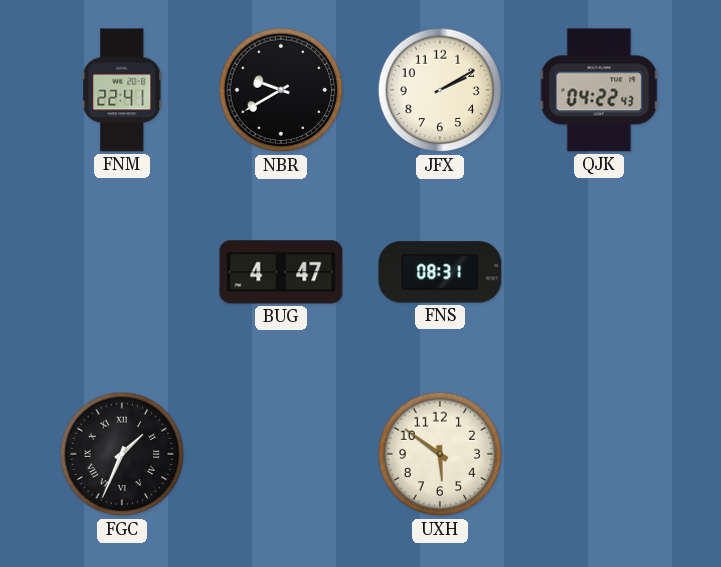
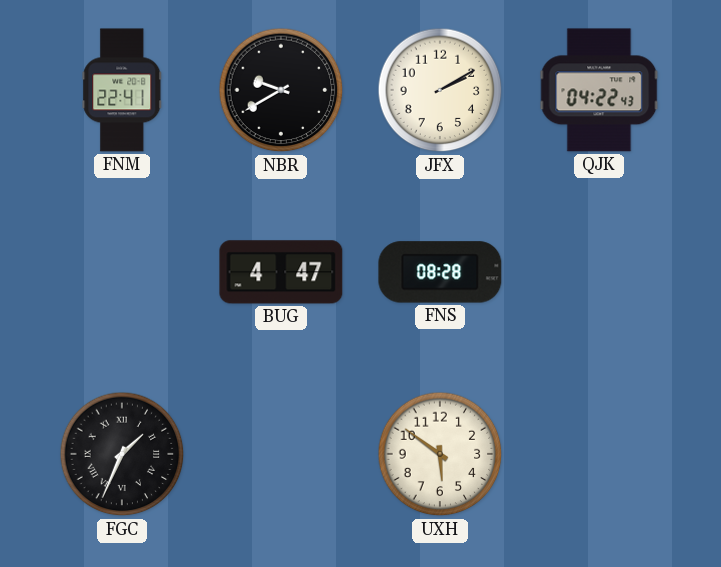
FNS: 08:31 -> 08:28 (440, 272)
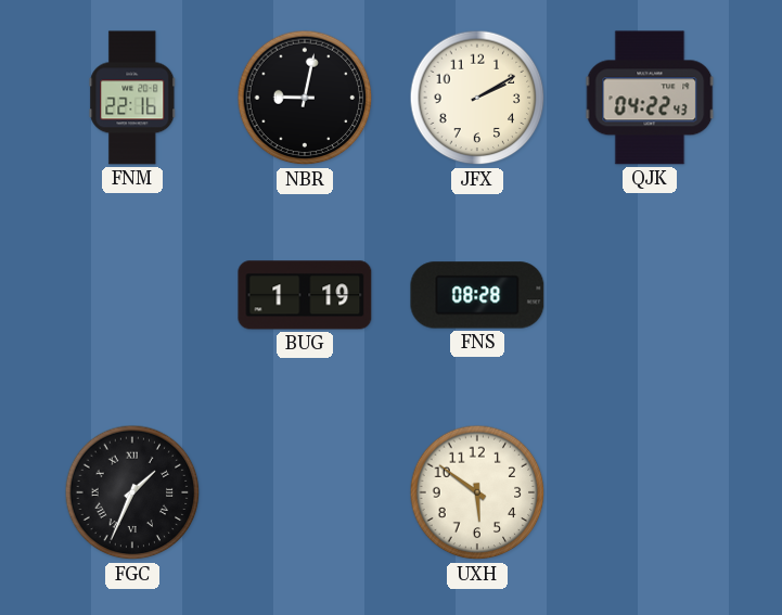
FNM: 22:41 -> 22:16 (132, 98)
NBR: 9:40 -> 9:02 (305, 98)
BUG: 4:47 -> 1:19 (305, 295)
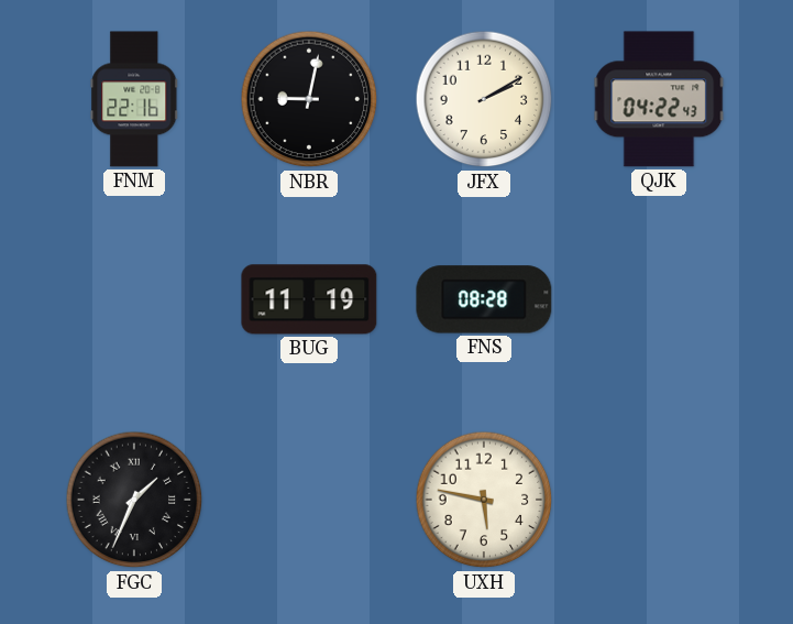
BUG: 1:19 -> 11:19 (309, 299)
UXH: 5:51 -> 5:47 (484, 500)
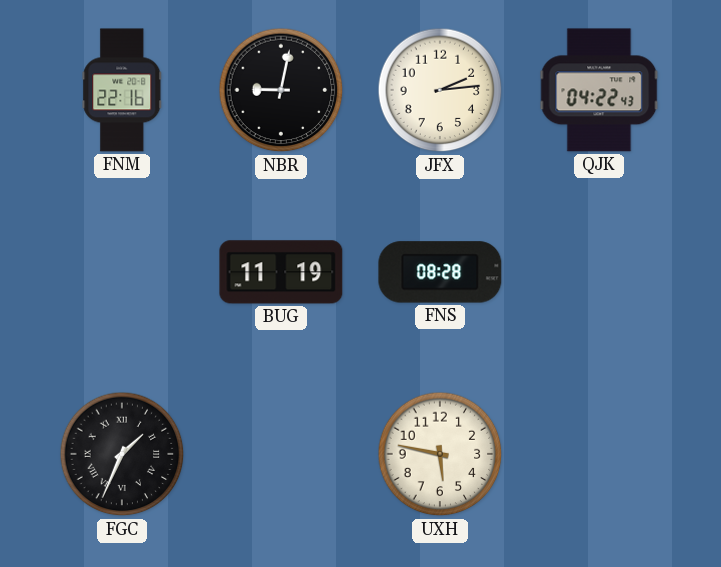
JFX: 2:10 -> 2:14 (440, 90)
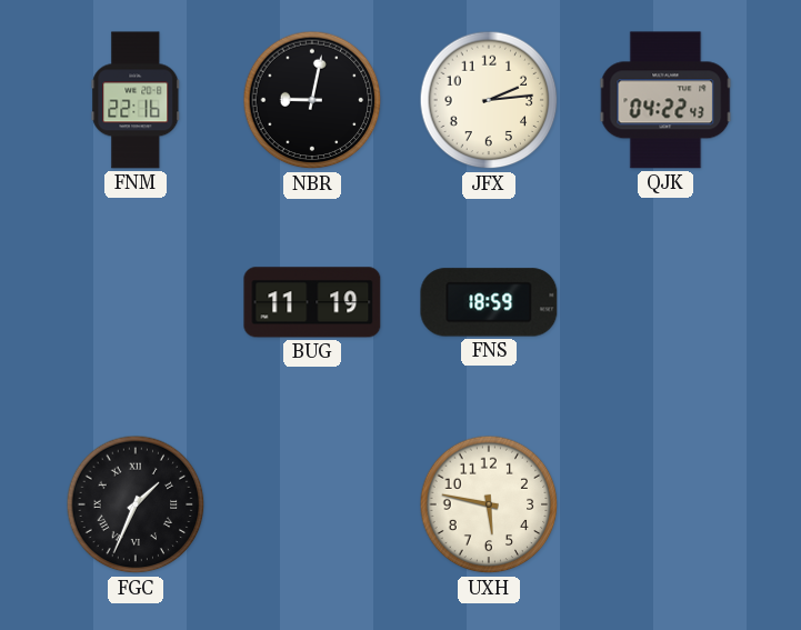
FNS: 08:28 -> 18:59 (489, 302)
